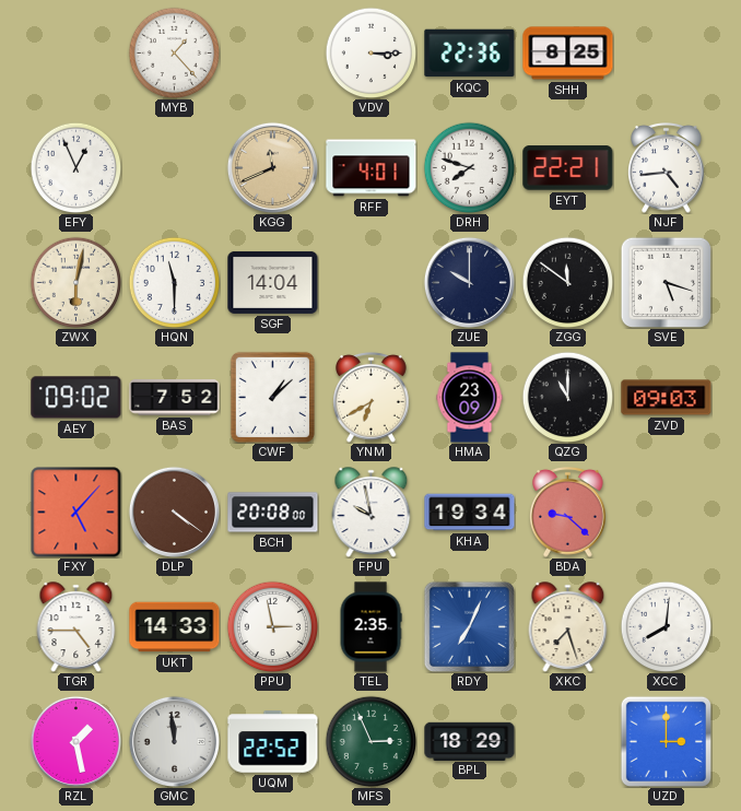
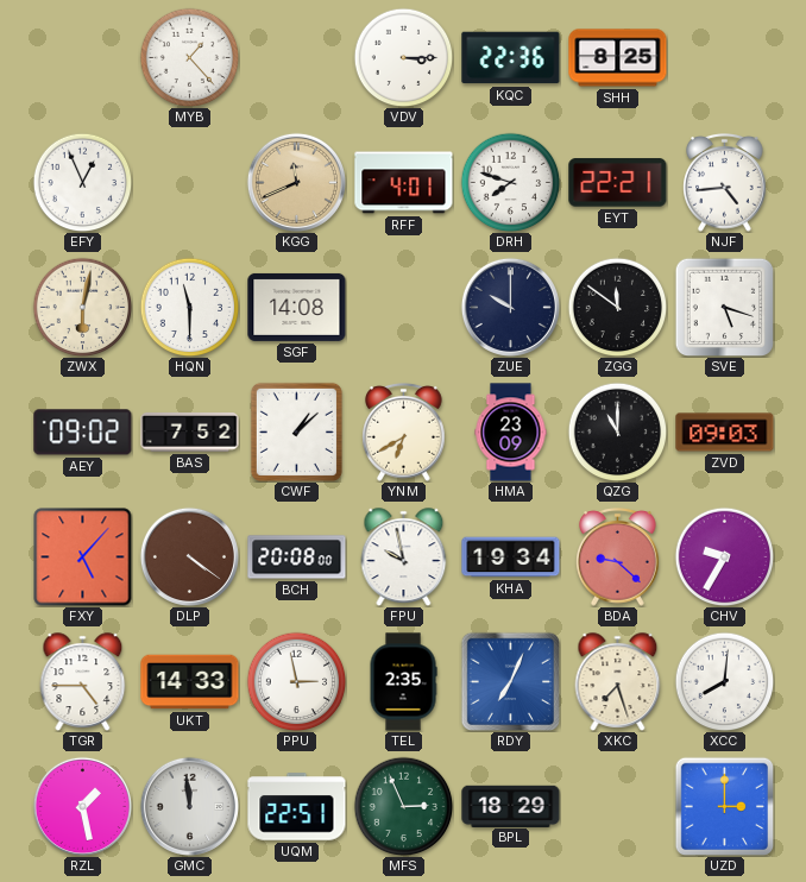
SGF: 14:04 -> 14:08 (297, 307)
CHV: none -> 9:35 (724, 556)
UQM: 22:52 -> 22:51 (297, 807)
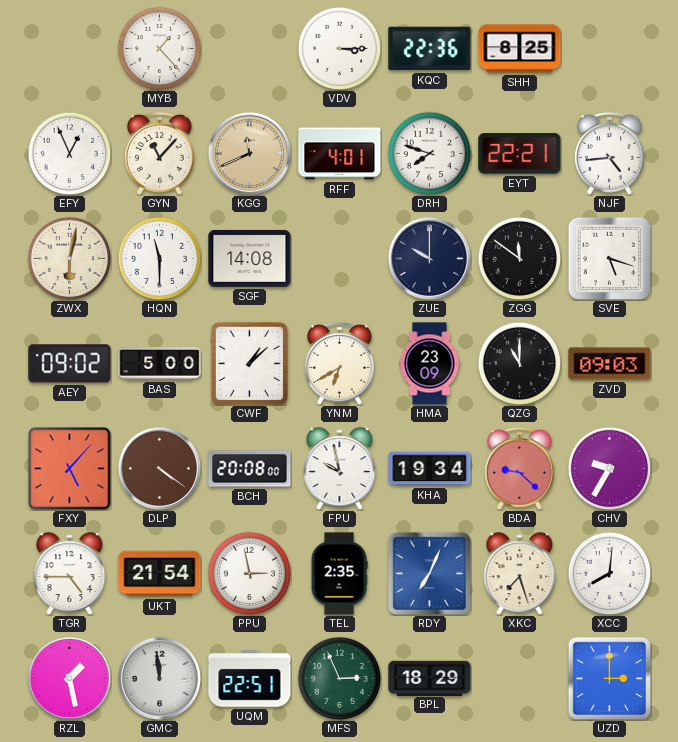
GYN: none -> 11:07 (160, 154)
BAS: 7:52 -> 5:00 (160, 364)
UKT: 14:33 -> 21:54 (160, 574)
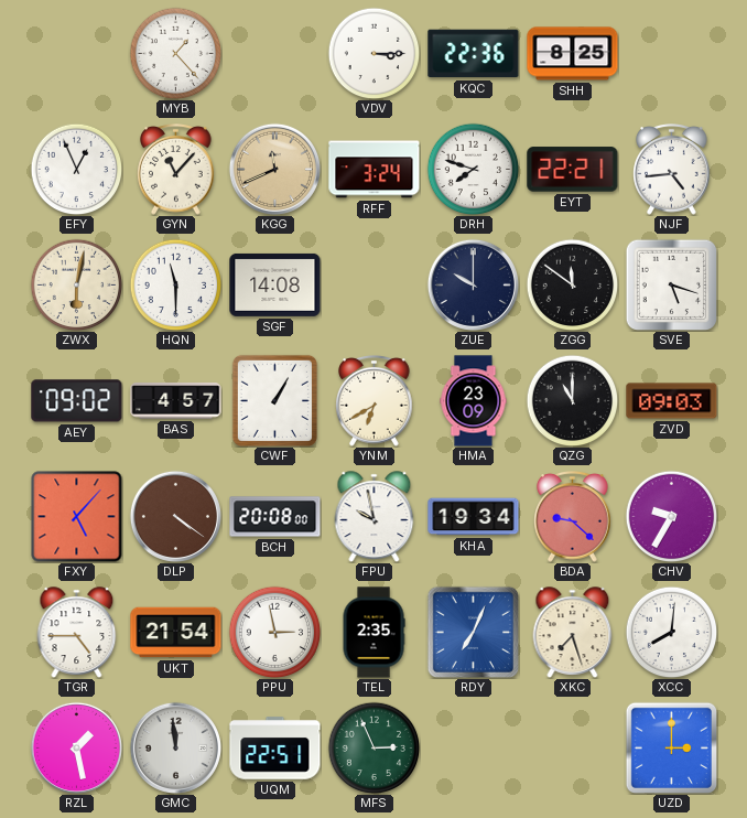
RFF: 4:01 -> 3:24 (375, 170)
BAS: 5:00 -> 4:57 (176, 401)
CWF: 1:08 -> 1:05 (274, 400)
BPL: 18:29 -> none (430, 678)
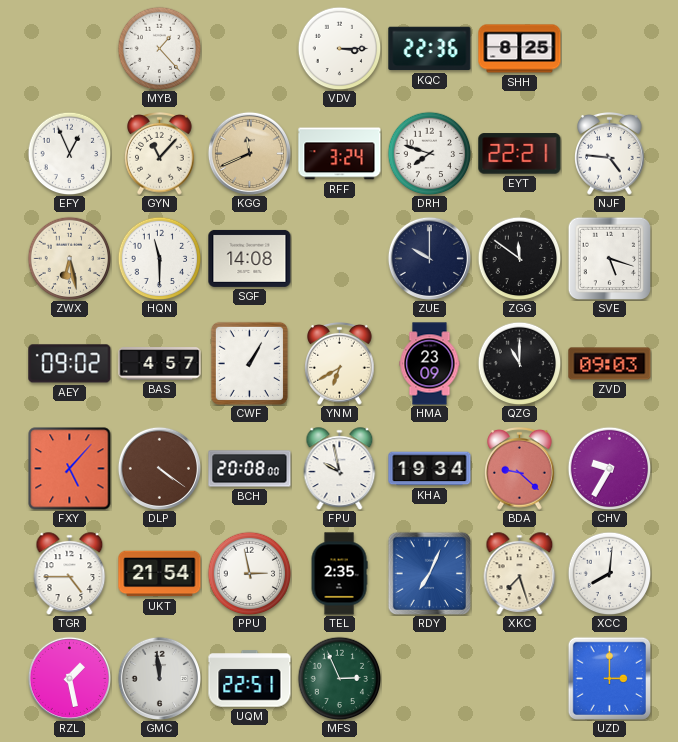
NJF: 4:44 -> 4:46 (610, 154)
ZWX: 6:02 -> 6:28 (69, 258)
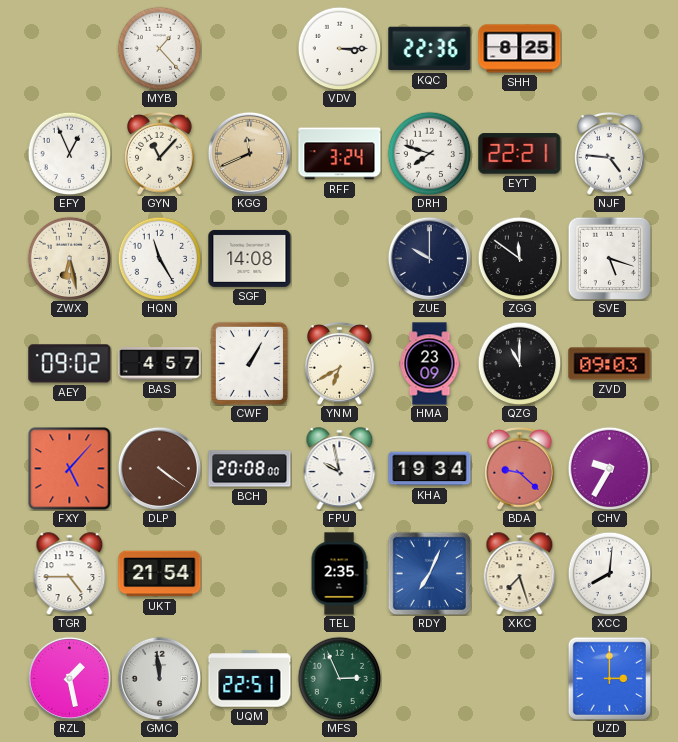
HQN: 11:30 -> 11:25 (159, 258)
PPU: 2:58 -> none (249, 573)
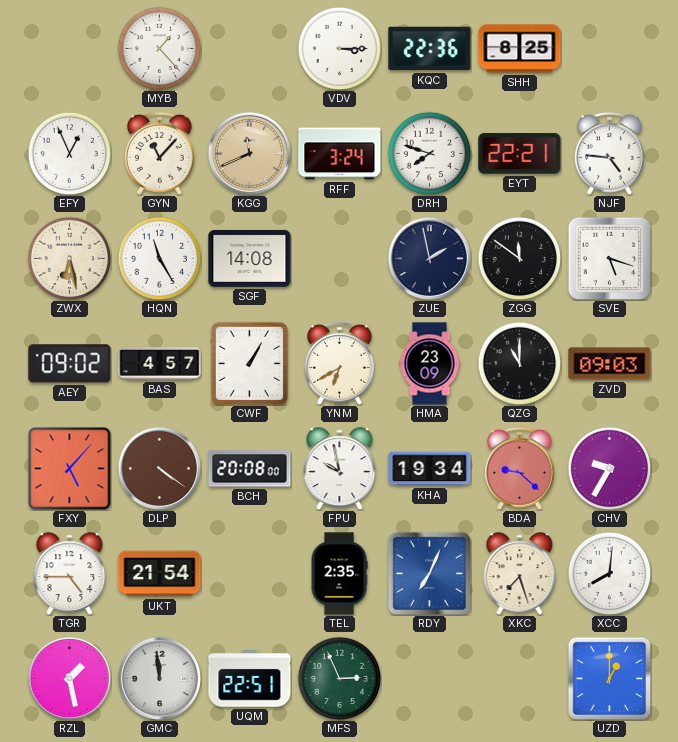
ZUE: 10:00 -> 1:58 (429, 258)
UZD: 3:00 -> 1:00 (609, 678)
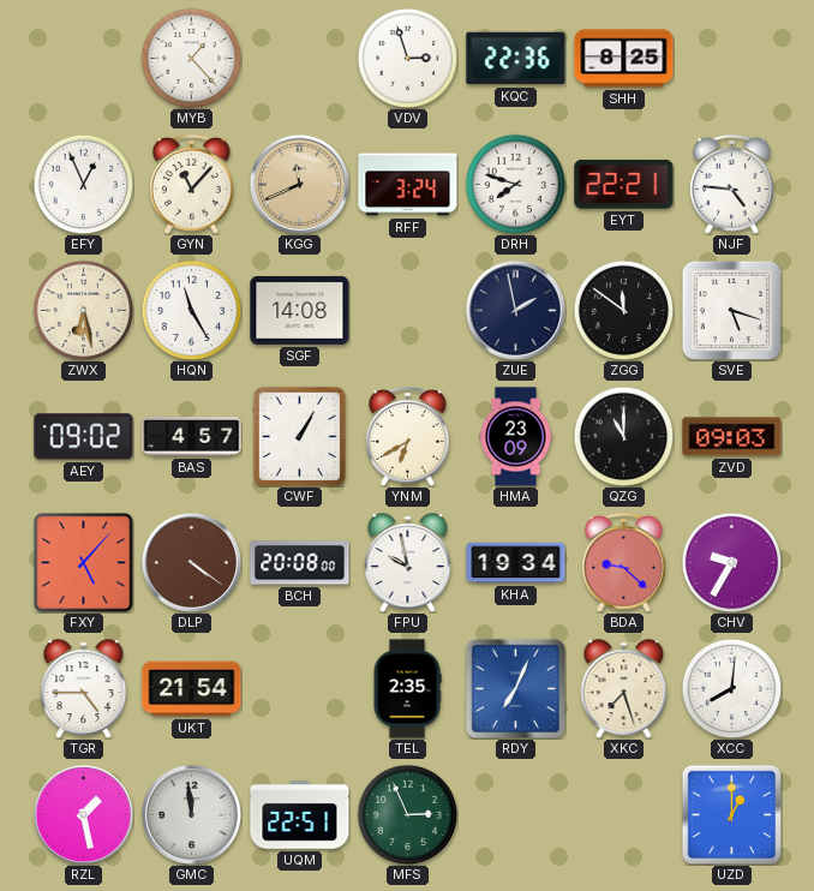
VDV: 3:15 -> 2:57 (407, 58)
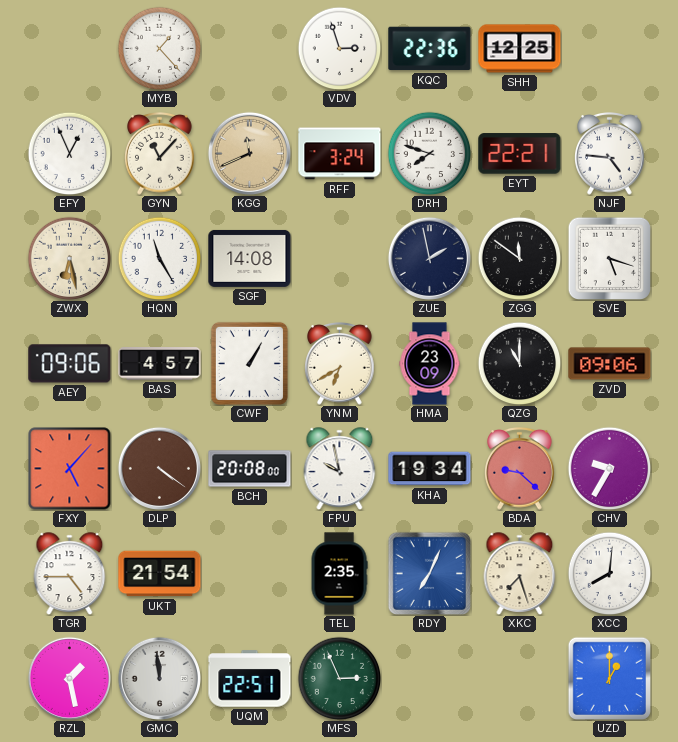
SHH: 8:25 -> 12:25 (520, 49)
AEY: 09:02 -> 09:06 (70, 364)
ZVD: 09:03 -> 09:06 (610, 364)
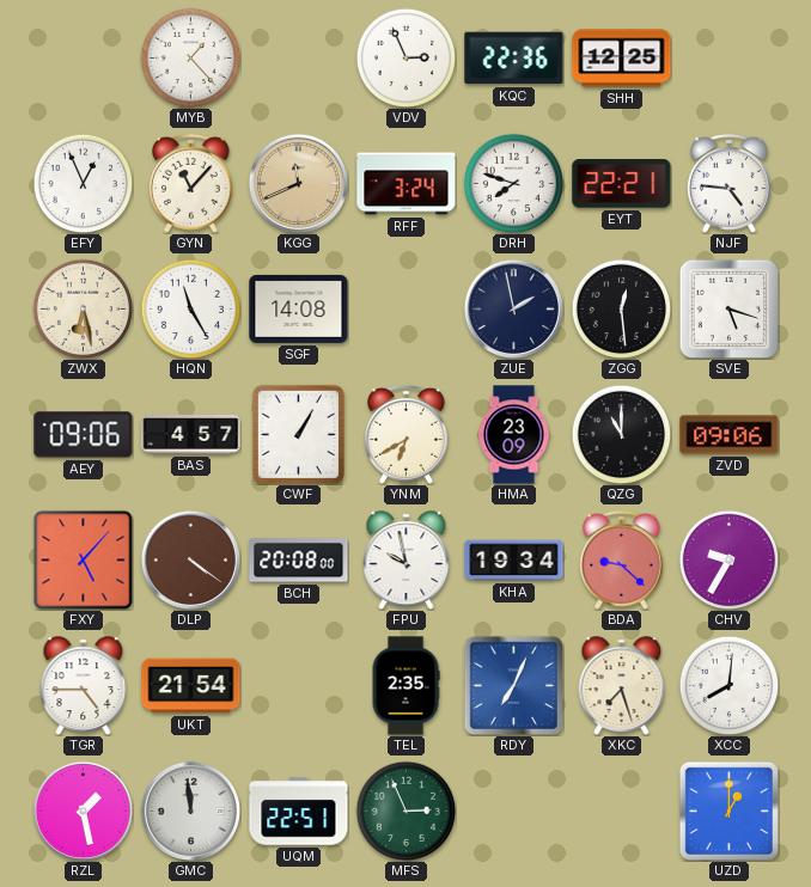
VDV: 2:57 -> 2:56 (405, 57)
ZGG: 11:51 -> 12:29 (621, 308)
